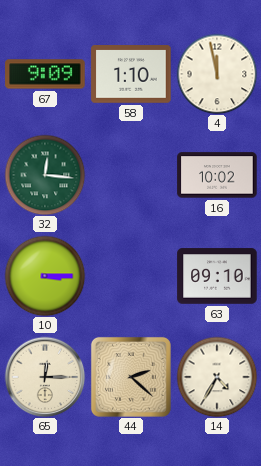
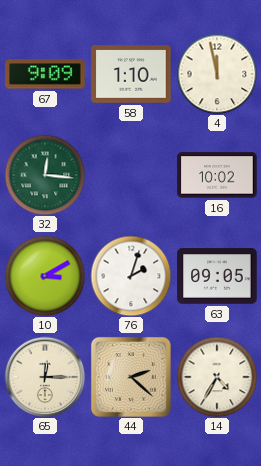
10: 3:15 -> 3:10 (45, 276)
76: none -> 2:03 (131, 276)
63: 09:10 -> 09:05 (217, 276)
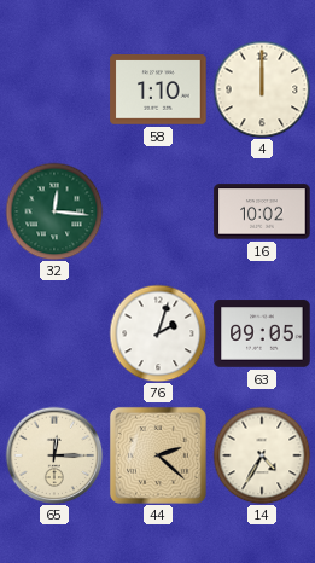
67: 9:09 -> none (45, 74)
4: 11:58 -> 12:00 (262, 89)
10: 3:10 -> none (45, 276)
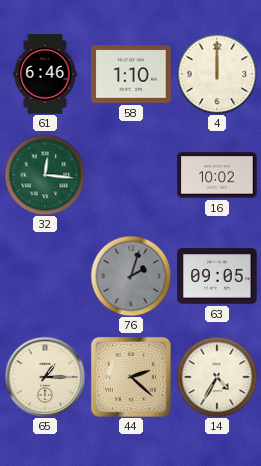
61: none -> 6:46 (45, 74)
76 dial: white -> grey (131, 276)
65: 12:15 -> 1:15 (45, 377)
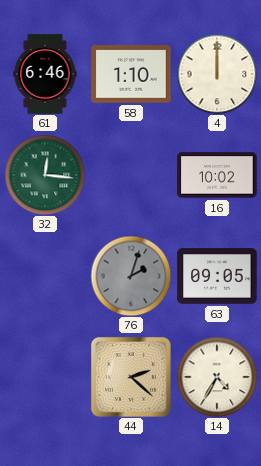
65: 1:15 -> none (45, 377)
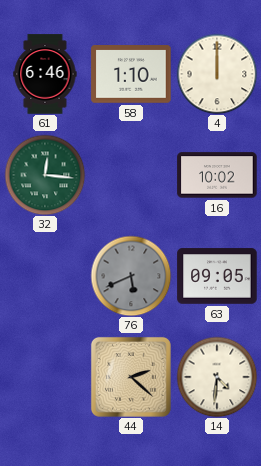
76: 2:03 -> 5:41 (131, 276)
14: 4:35 -> 4:31 (217, 377)
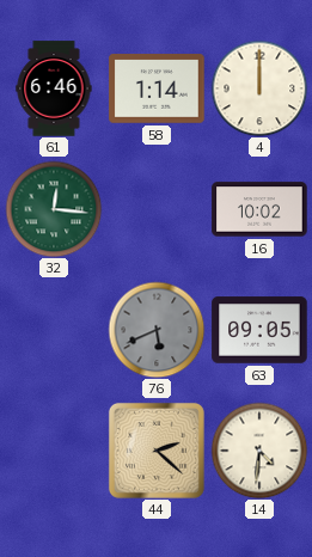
58: 1:10 -> 1:14 (157, 88)
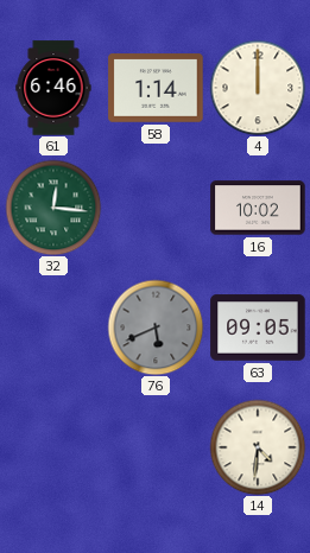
44: 2:22 -> none (157, 451)
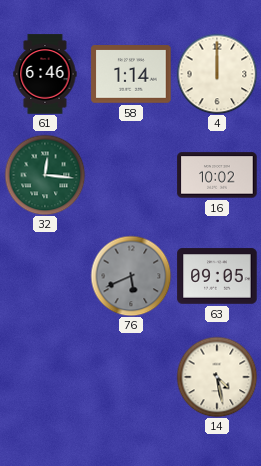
14: 4:31 -> 4:28 (217, 377)
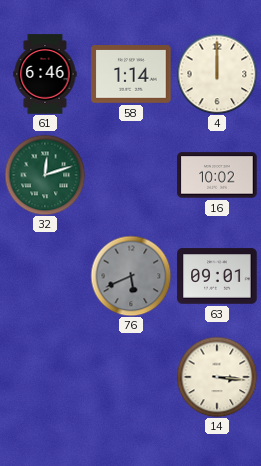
32: 12:16 -> 12:12 (45, 175)
63: 09:05 -> 09:01 (217, 276)
14: 4:28 -> 3:16 (217, 377)
